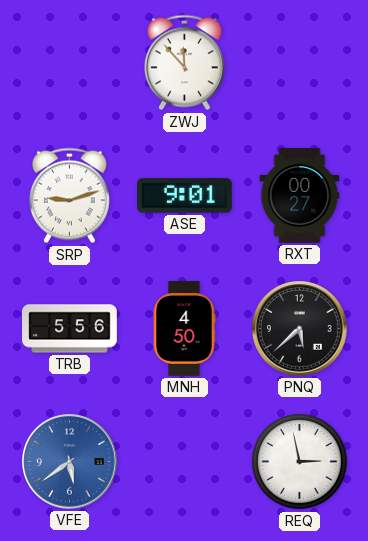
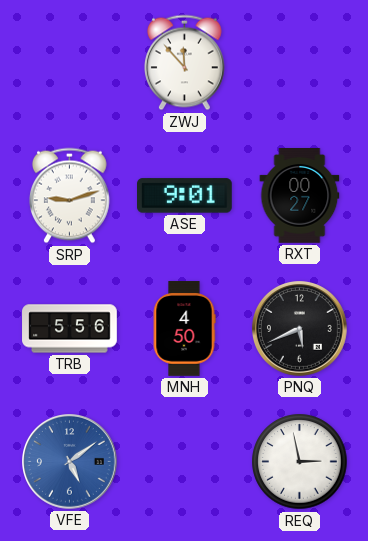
PNQ: 5:38 -> 5:41 (300, 329)
VFE: 5:39 -> 5:09 (70, 462)
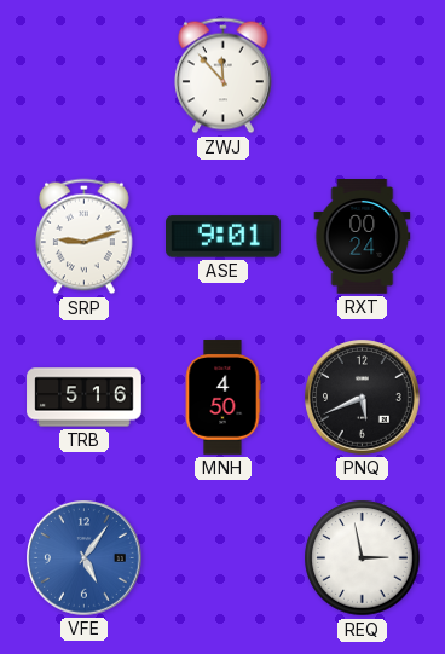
RXT: 00:27 -> 00:24 (363, 237)
TRB: 5:56 -> 5:16 (85, 398)
VFE: 5:09 -> 5:06 (85, 558)
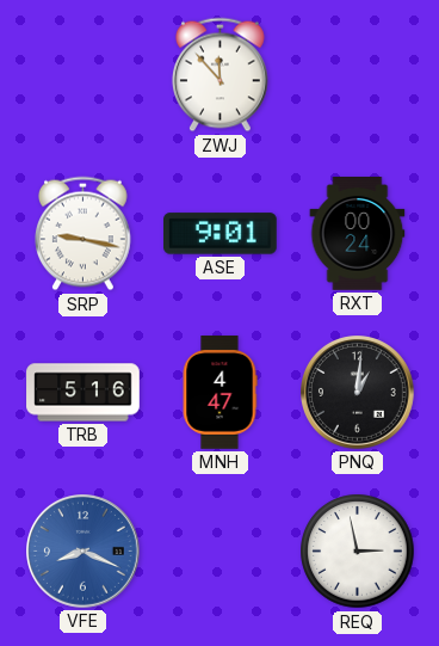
SRP: 9:12 -> 9:17 (82, 234)
MNH: 4:50 -> 4:47 (219, 393)
PNQ: 5:41 -> 1:01 (358, 393)
VFE: 5:06 -> 8:19 (84, 552)
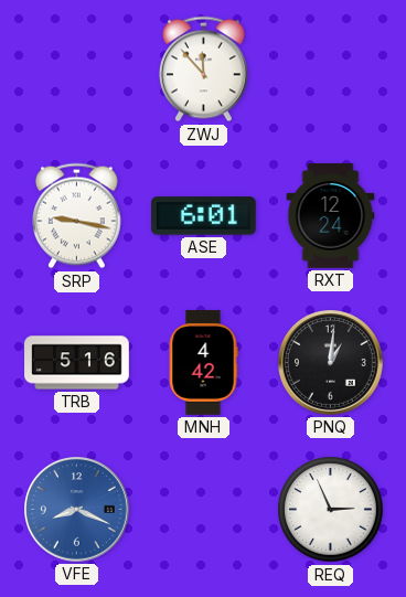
ASE: 9:01 -> 6:01 (204, 216)
RXT: 00:24 -> 12:24 (331, 216)
MNH: 4:47 -> 4:42 (203, 363)
REQ: 2:58 -> 2:56 (331, 510)
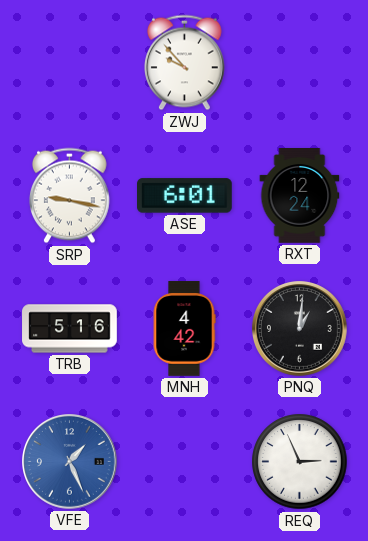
ZWJ: 11:53 -> 9:53 (184, 63)
VFE: 8:19 -> 1:26 (70, 462)
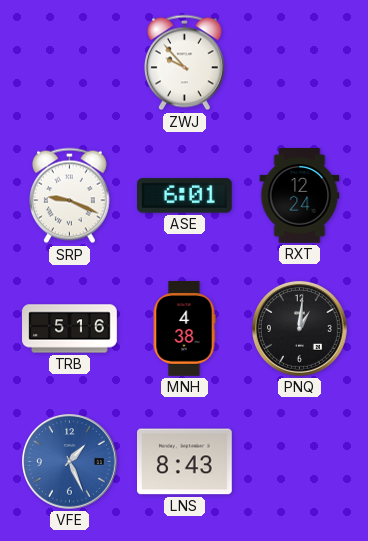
SRP: 9:17 -> 9:19 (69, 196)
MNH: 4:42 -> 4:38 (184, 329)
LNS: none -> 8:43 (185, 462)
REQ: 2:56 -> none (300, 462)
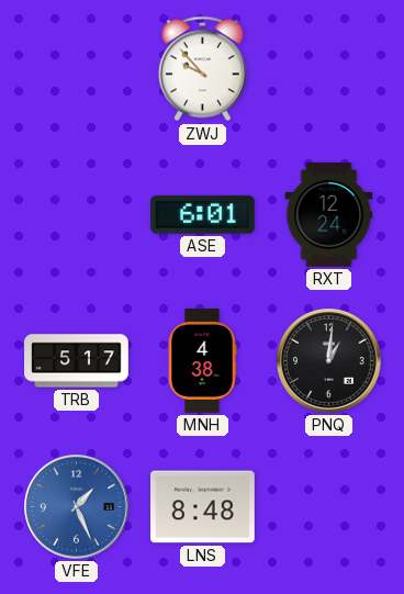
SRP: 9:19 -> none (69, 196)
TRB: 5:16 -> 5:17 (77, 361)
LNS: 8:43 -> 8:48 (203, 507)
